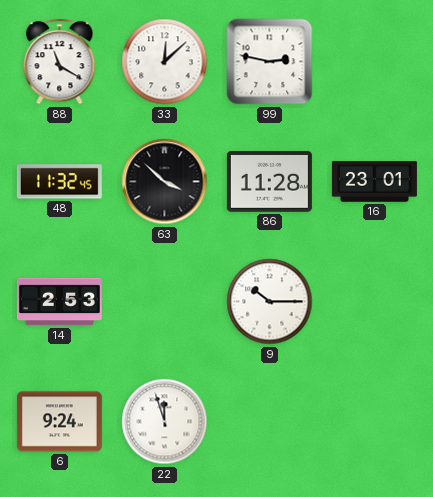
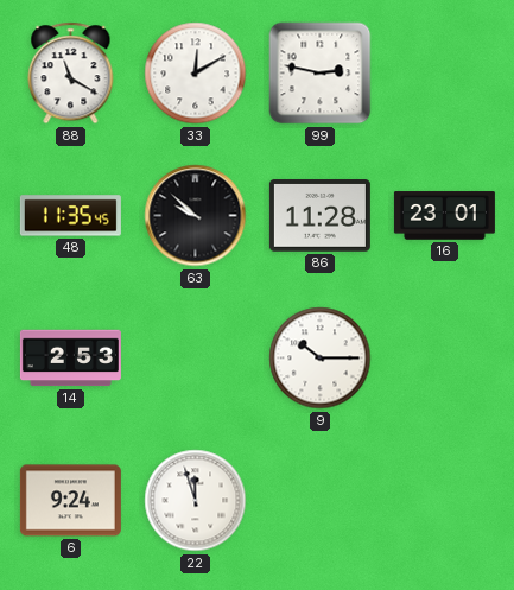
33: 12:08 -> 12:10 (196, 74)
48: 11:32 -> 11:35 (70, 216)
63: 3:52 -> 9:52 (196, 216)
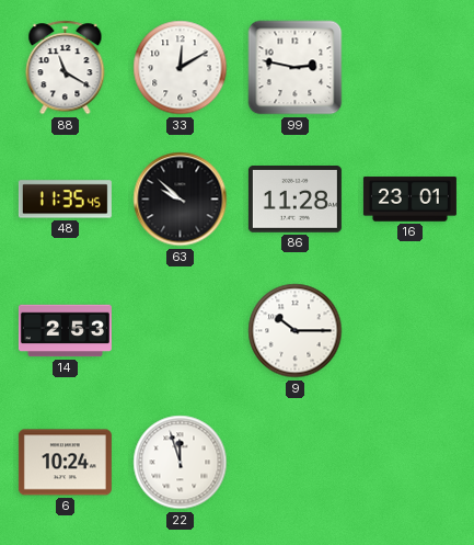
6: 9:24 -> 10:24 (65, 463)
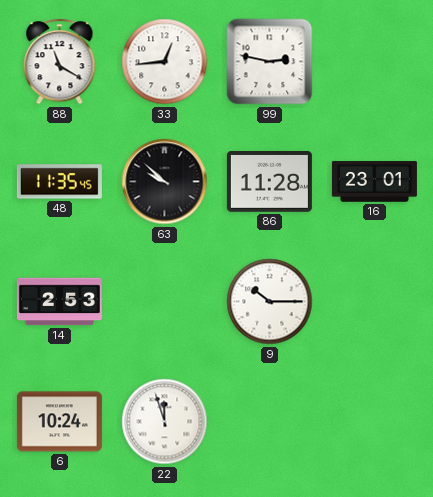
33: 12:10 -> 12:44 (165, 62)
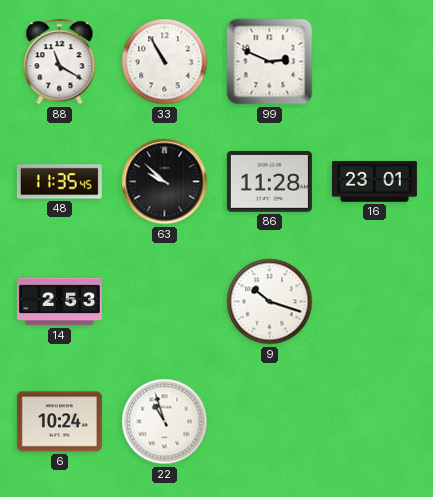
33: 12:44 -> 10:55 (165, 62)
99: 2:47 -> 2:49 (270, 62)
9: 10:15 -> 10:18 (270, 302)
22: 11:57 -> 10:57 (165, 422)
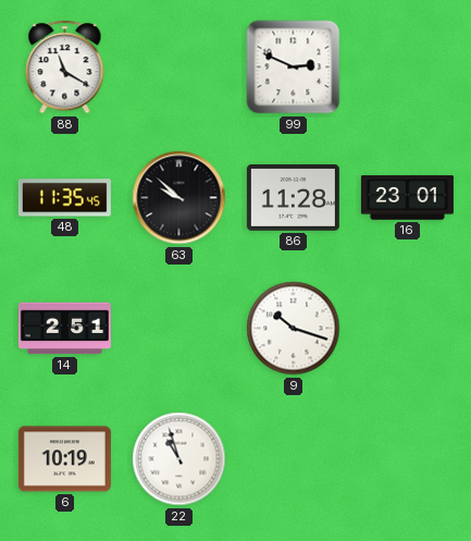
33: 10:55 -> none (165, 62)
14: 2:53 -> 2:51 (64, 329)
6: 10:24 -> 10:19 (64, 459)
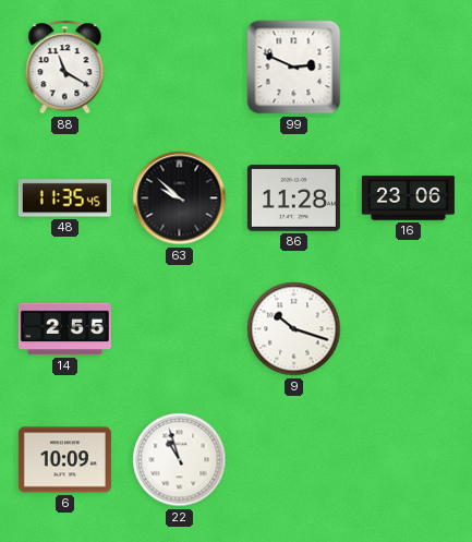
16: 23:01 -> 23:06 (408, 198)
14: 2:51 -> 2:55 (64, 329)
6: 10:19 -> 10:09 (64, 460)
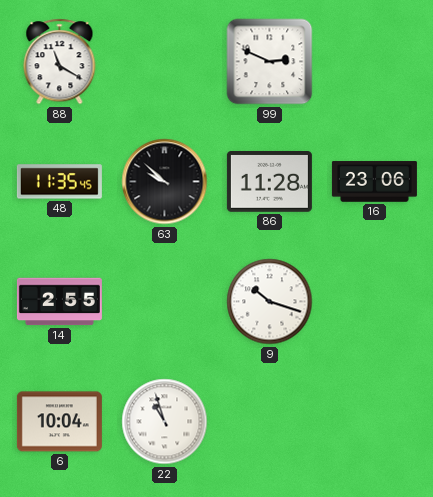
6: 10:09 -> 10:04 (59, 422)
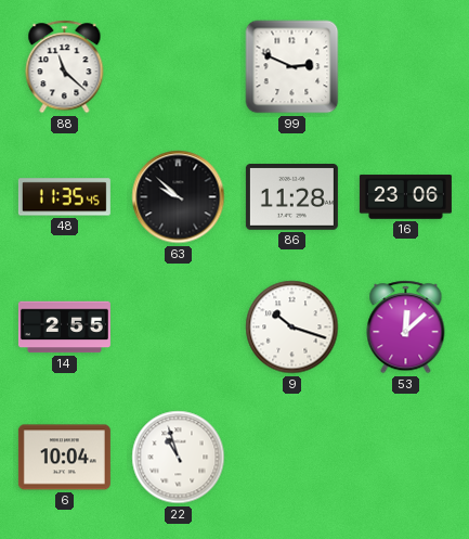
88: 11:20 -> 11:22 (65, 67)
53: none -> 12:08 (406, 328)
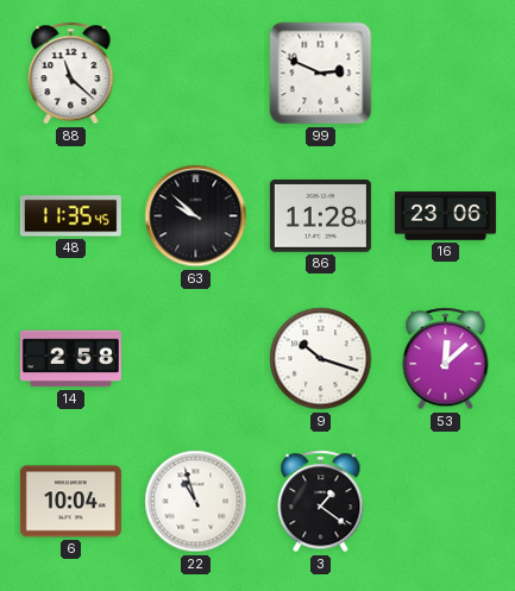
14: 2:55 -> 2:58 (70, 359)
3: none -> 1:21 (321, 502)
